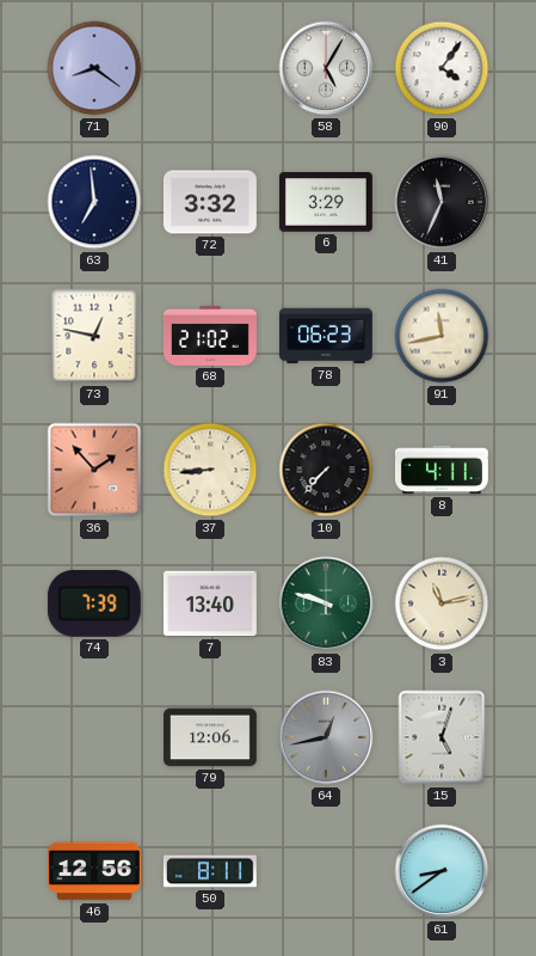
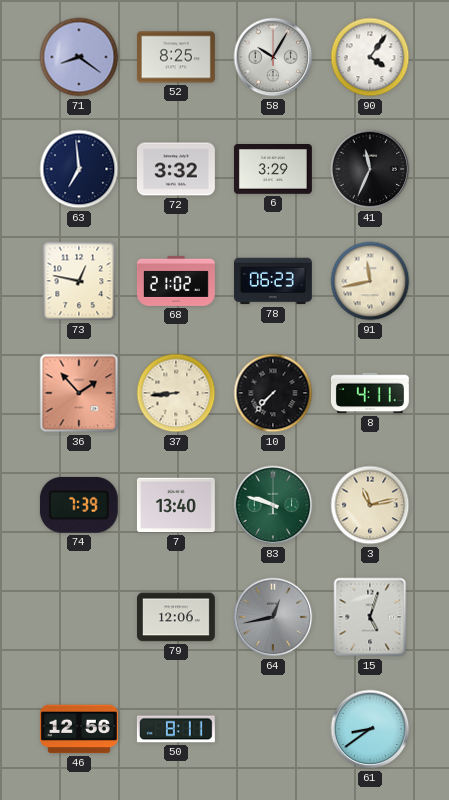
52: none -> 8:25 (176, 57)
58: 5:05 -> 10:05 (273, 57)
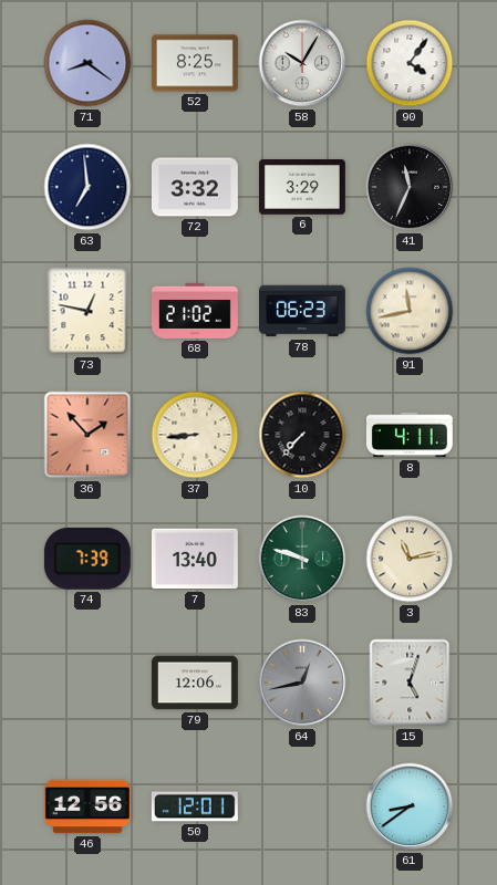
50: 8:11 -> 12:01 (195, 806)
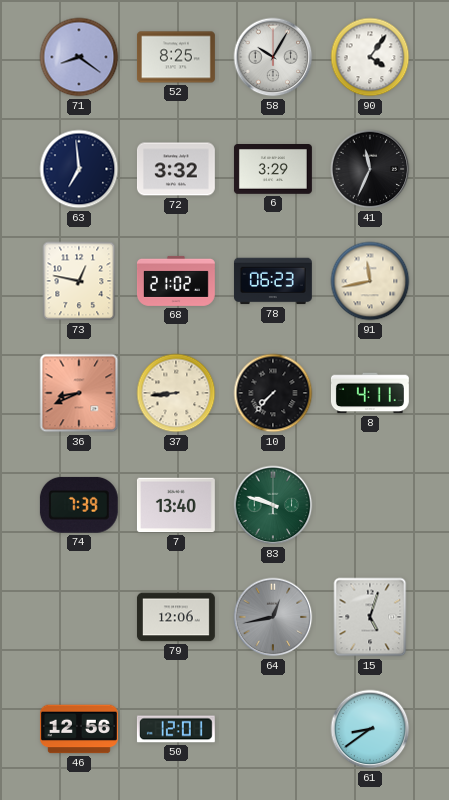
36: 1:53 -> 8:41 (79, 393)
3: 11:13 -> none (410, 559)
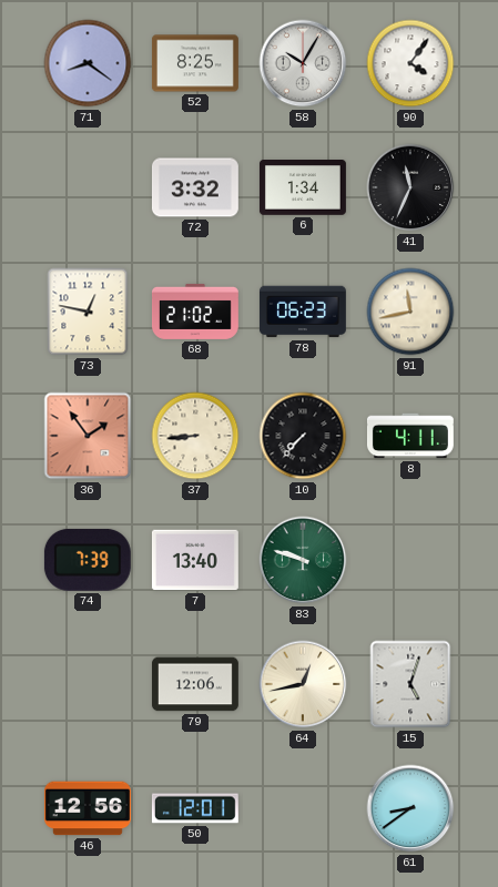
63: 6:59 -> none (79, 169)
6: 3:29 -> 1:34 (303, 187)
36: 8:41 -> 1:54 (88, 436)
64 dial: grey -> cream (303, 684)
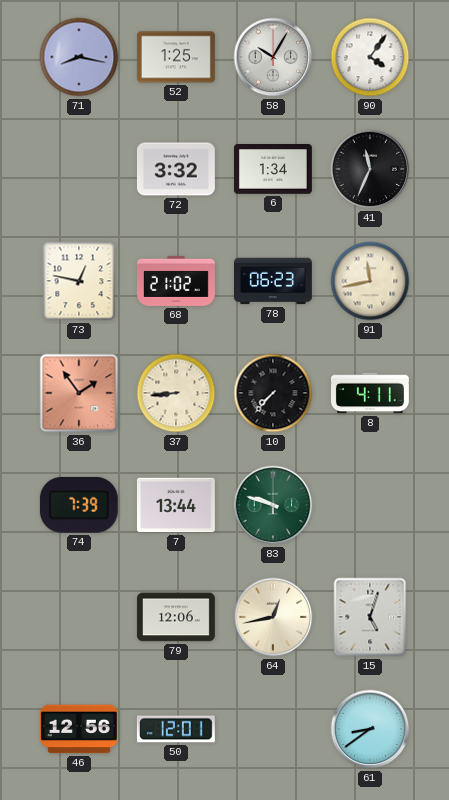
71: 8:21 -> 8:17 (79, 57)
52: 8:25 -> 1:25 (176, 57)
7: 13:40 -> 13:44 (176, 505)
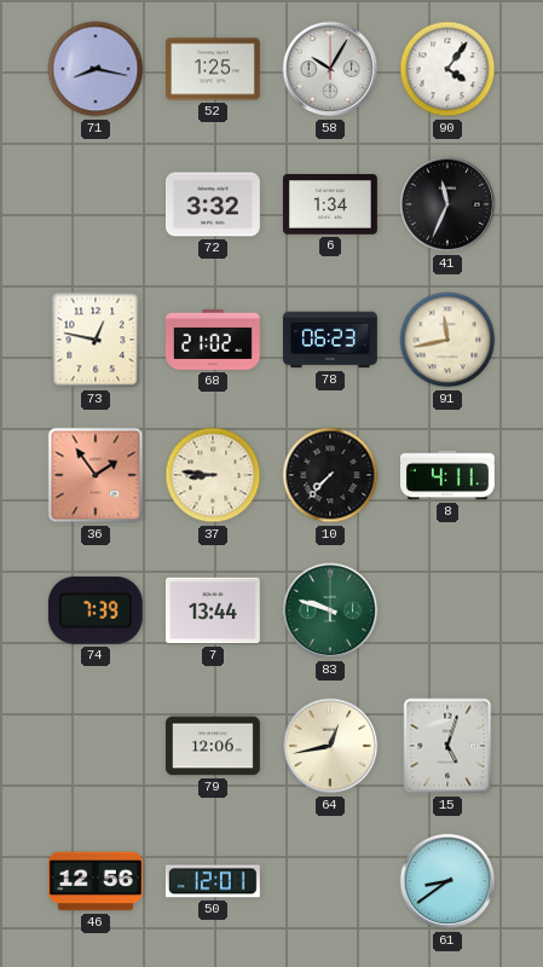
37: 8:44 -> 8:46 (213, 475)
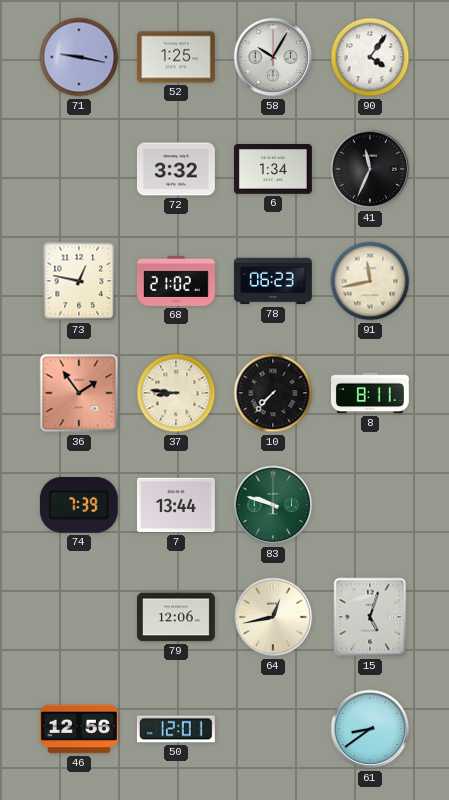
71: 8:17 -> 9:17 (79, 57)
8: 4:11 -> 8:11 (370, 393)
